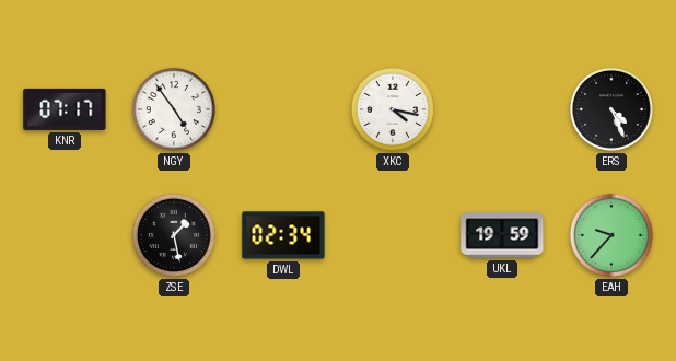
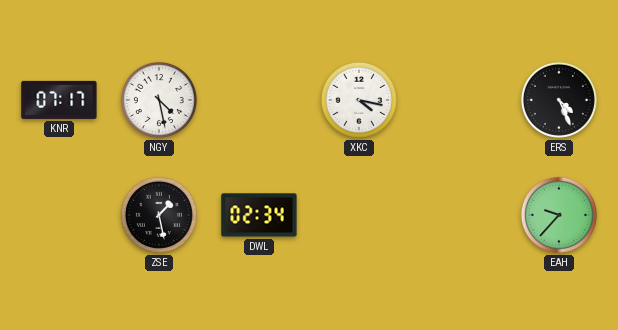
NGY: 4:54 -> 4:28 (159, 100)
UKL: 19:59 -> none (502, 235)
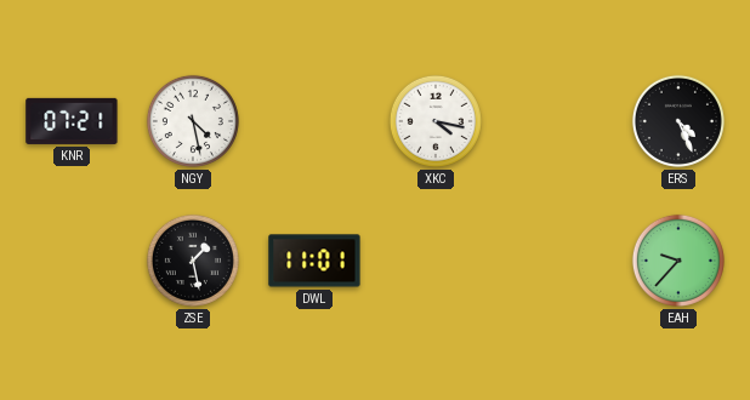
KNR: 07:17 -> 07:21 (72, 121)
DWL: 02:34 -> 11:01 (314, 261)
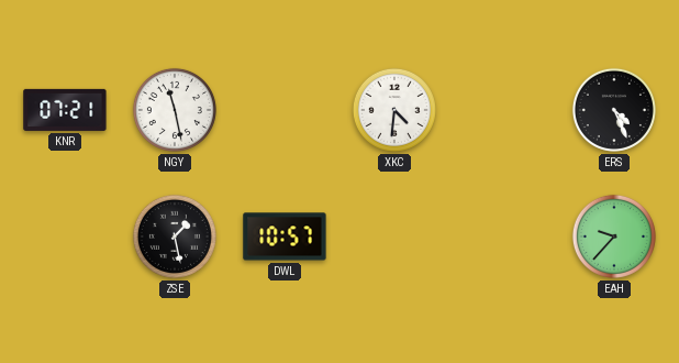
NGY: 4:28 -> 11:28 (175, 110)
XKC: 4:17 -> 4:31 (394, 110)
DWL: 11:01 -> 10:57 (285, 237)
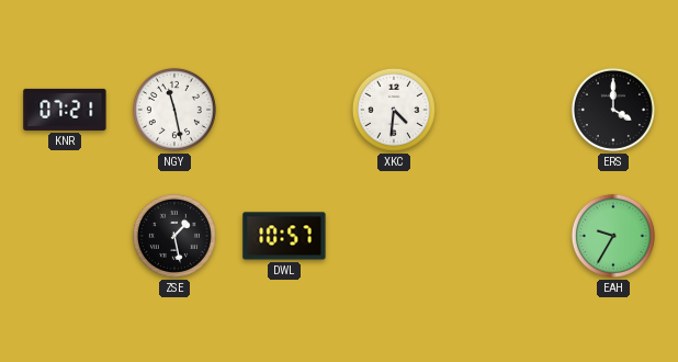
ERS: 4:26 -> 4:00 (613, 110)
EAH: 9:37 -> 9:35 (613, 236)
